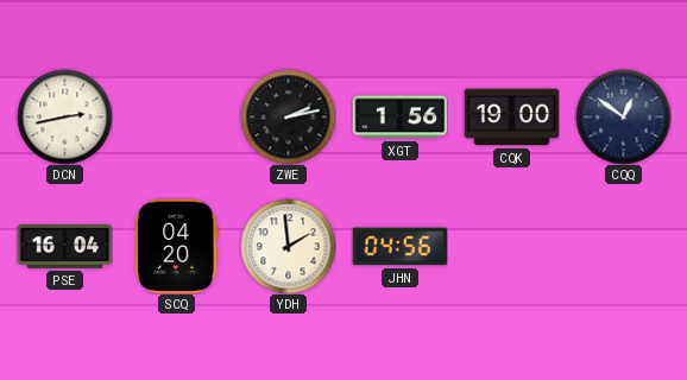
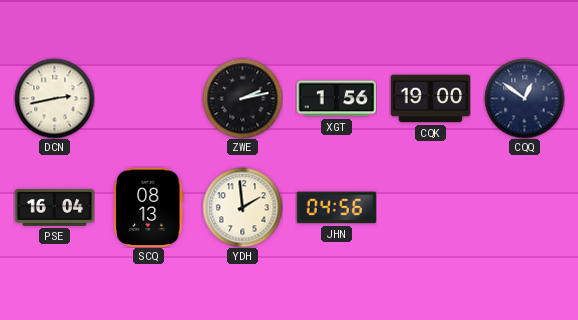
SCQ: 04:20 -> 08:13 (149, 207)
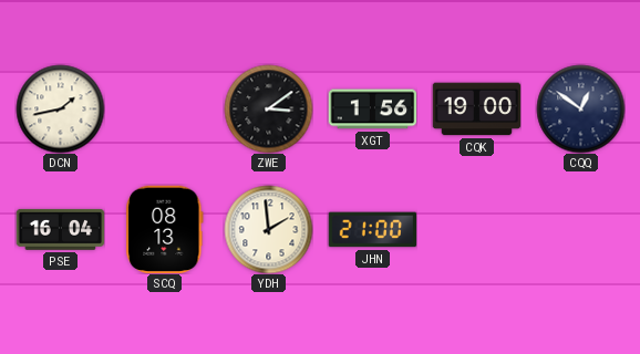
DCN: 2:43 -> 1:43 (60, 108)
ZWE: 2:13 -> 3:09 (268, 108)
JHN: 04:56 -> 21:00 (372, 230)
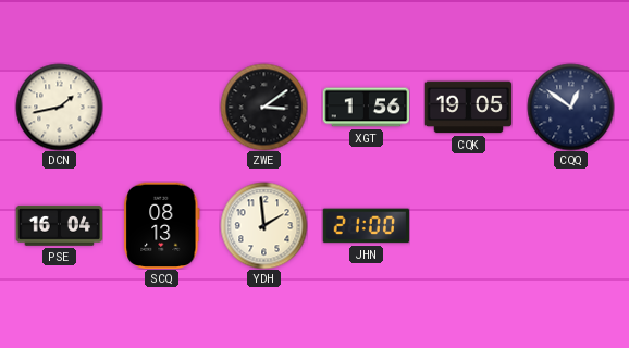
CQK: 19:00 -> 19:05 (468, 108)
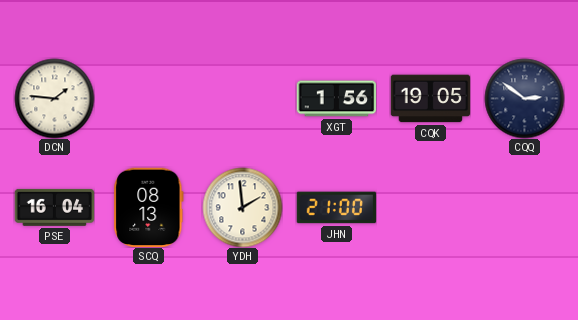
DCN: 1:43 -> 1:46 (54, 98)
ZWE: 3:09 -> none (263, 107)
CQQ: 12:51 -> 2:51 (524, 98)
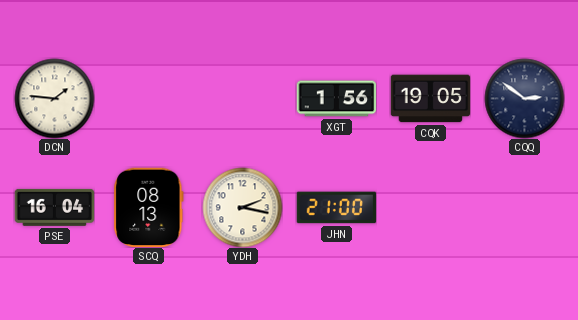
YDH: 1:59 -> 2:17 (242, 207)
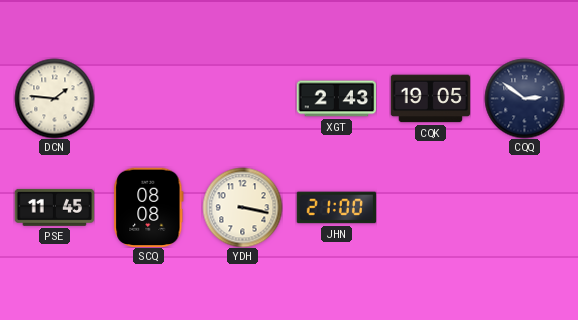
XGT: 1:56 -> 2:43 (336, 99)
PSE: 16:04 -> 11:45 (54, 207)
SCQ: 08:13 -> 08:08 (149, 207)
YDH: 2:17 -> 3:17 (242, 207)
